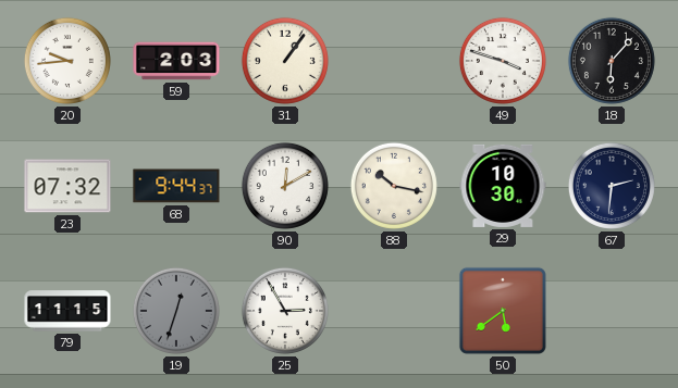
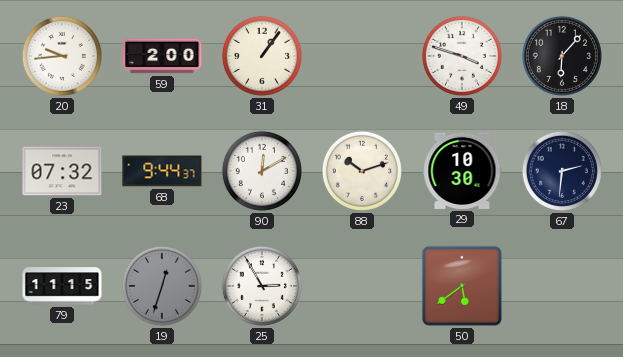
59: 2:03 -> 2:00 (162, 56)
88: 10:17 -> 10:12 (362, 171)
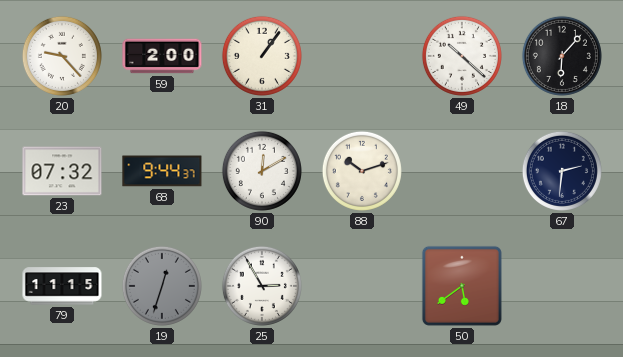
20: 9:44 -> 9:23 (62, 56)
49: 3:48 -> 10:22 (462, 56)
29: 10:30 -> none (462, 171)
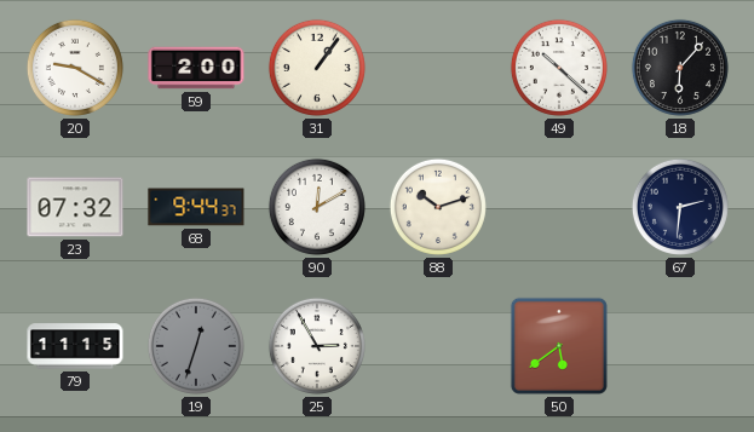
20: 9:23 -> 9:20 (75, 68)
